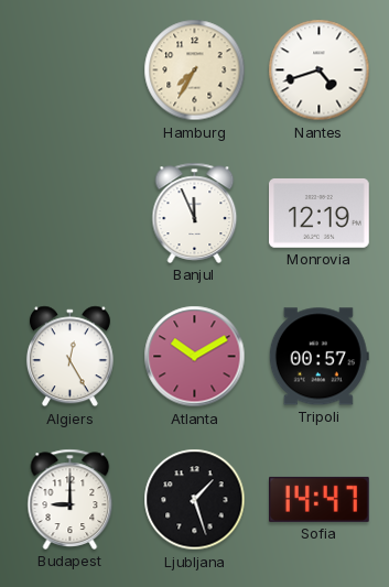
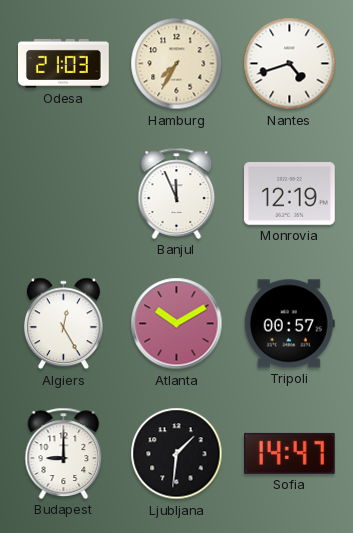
Odesa: none -> 21:03 (64, 63)
Ljubljana: 1:27 -> 1:31 (177, 454)
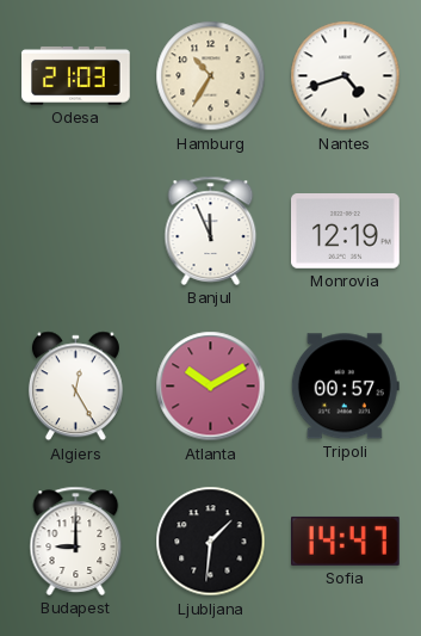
Hamburg: 7:35 -> 10:35 (211, 76)
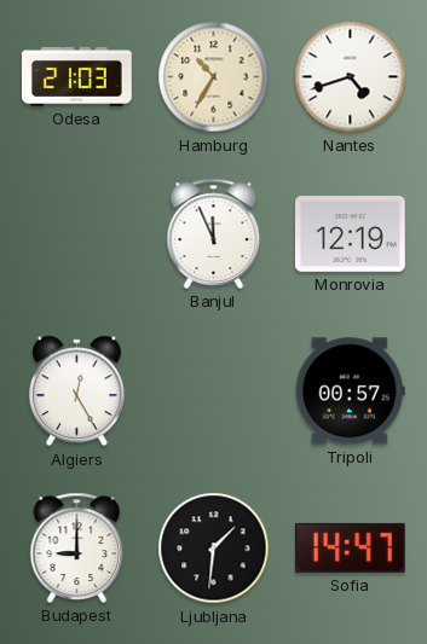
Atlanta: 10:10 -> none (211, 387)
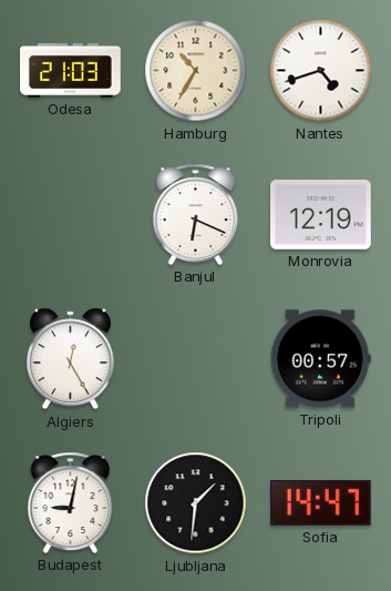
Banjul: 11:56 -> 6:19 (196, 214)
Budapest: 9:00 -> 9:02 (71, 502)
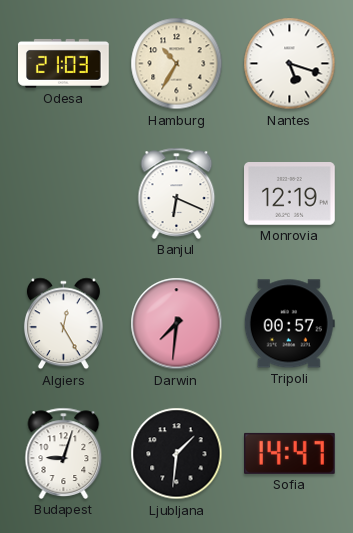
Nantes: 4:42 -> 5:18 (290, 64)
Darwin: none -> 7:31 (177, 324)
Budapest: 9:02 -> 9:03 (64, 453)
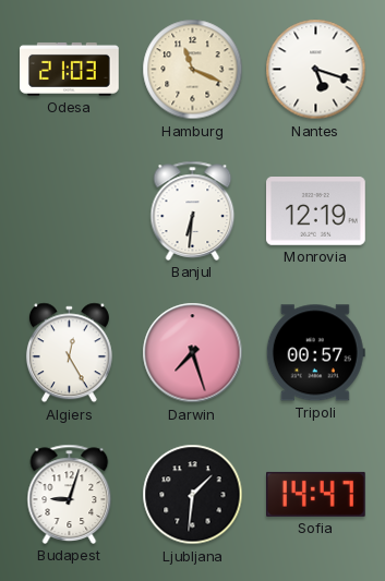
Hamburg: 10:35 -> 11:19 (193, 70)
Banjul: 6:19 -> 6:31 (193, 210)
Darwin: 7:31 -> 7:27 (193, 353)
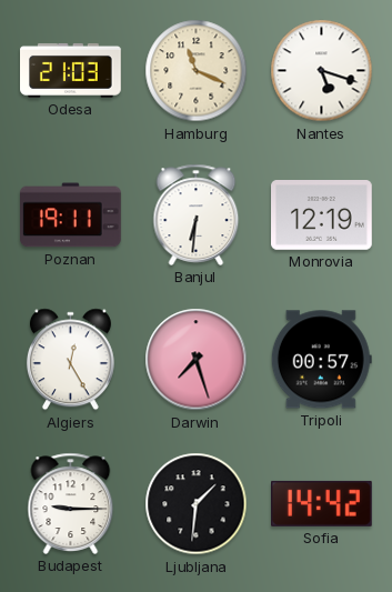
Poznan: none -> 19:11 (71, 215)
Budapest: 9:03 -> 9:15 (71, 503)
Sofia: 14:47 -> 14:42 (322, 503)
